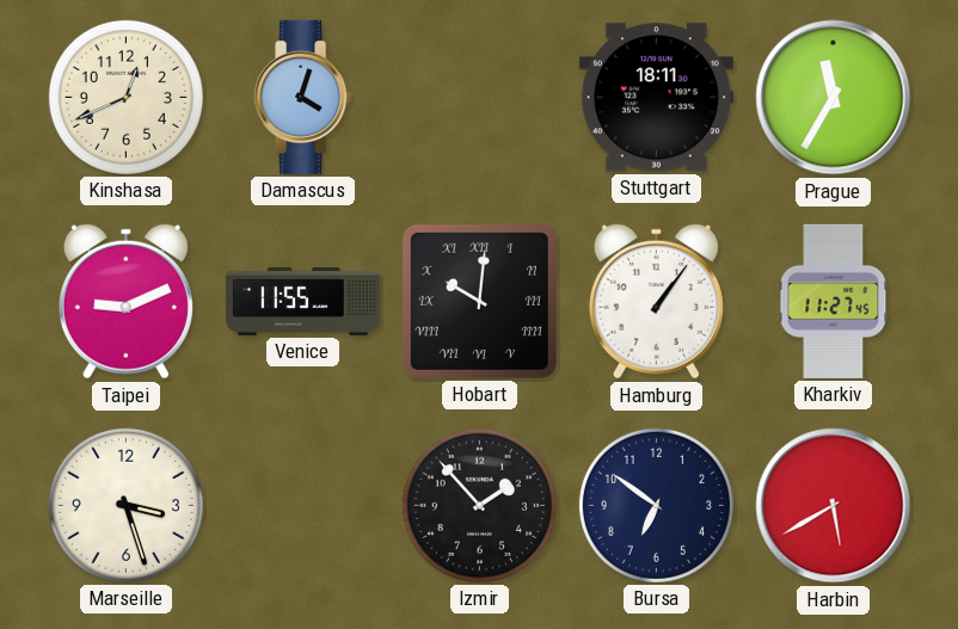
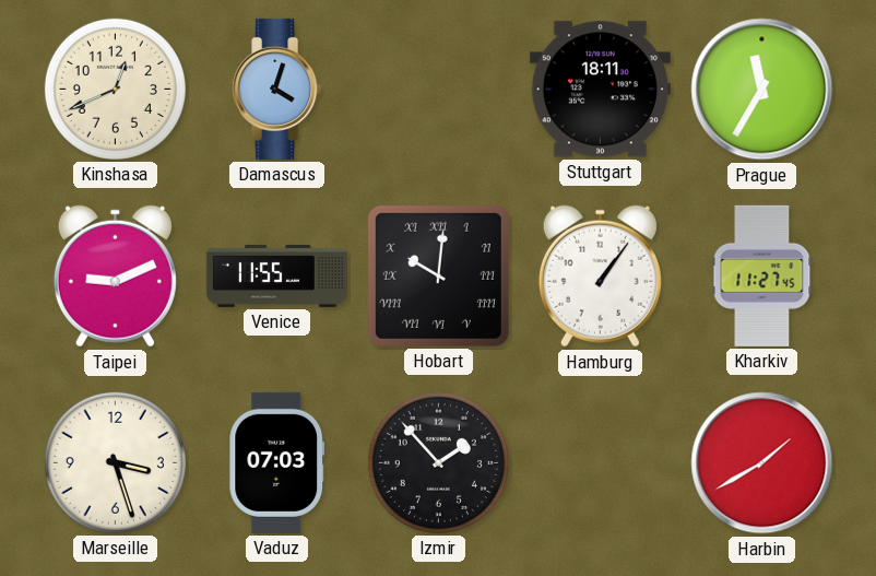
Vaduz: none -> 07:03 (277, 462)
Bursa: 6:51 -> none (656, 505)
Harbin: 5:40 -> 1:40 (762, 463)
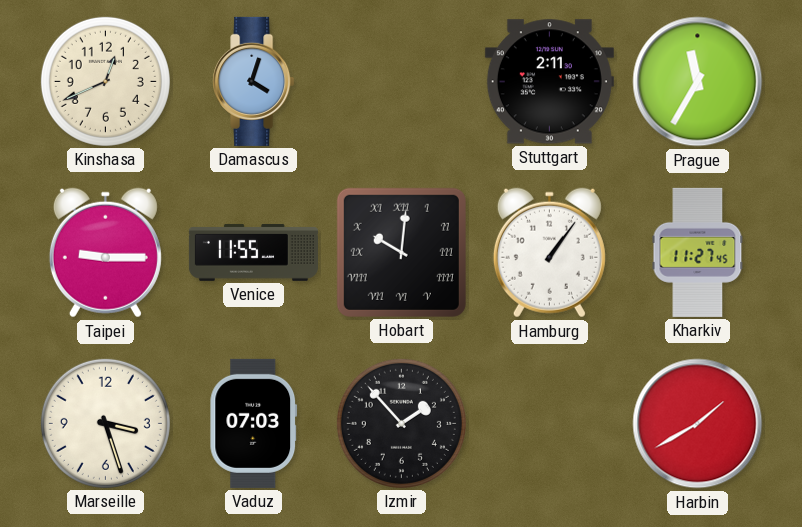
Stuttgart: 18:11 -> 2:11 (549, 82)
Taipei: 9:11 -> 9:15 (105, 253)
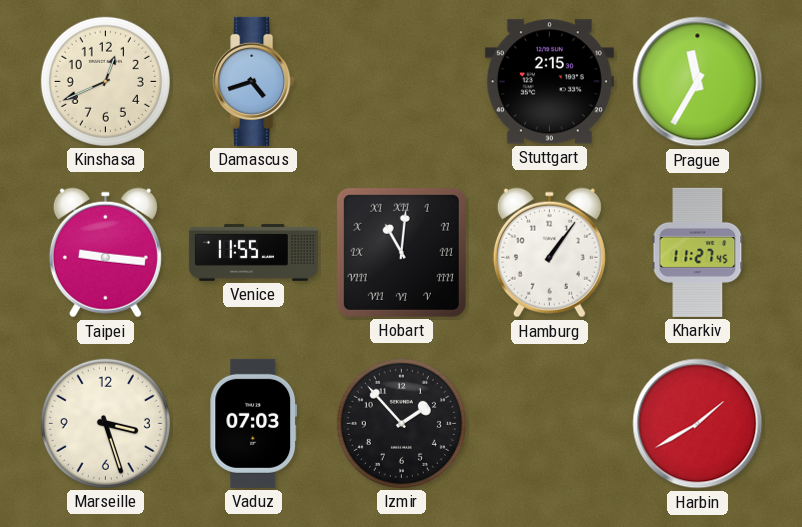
Damascus: 4:03 -> 4:42 (254, 81)
Stuttgart: 2:11 -> 2:15 (549, 82)
Taipei: 9:15 -> 9:16 (105, 253)
Hobart: 10:01 -> 11:01 (401, 252)
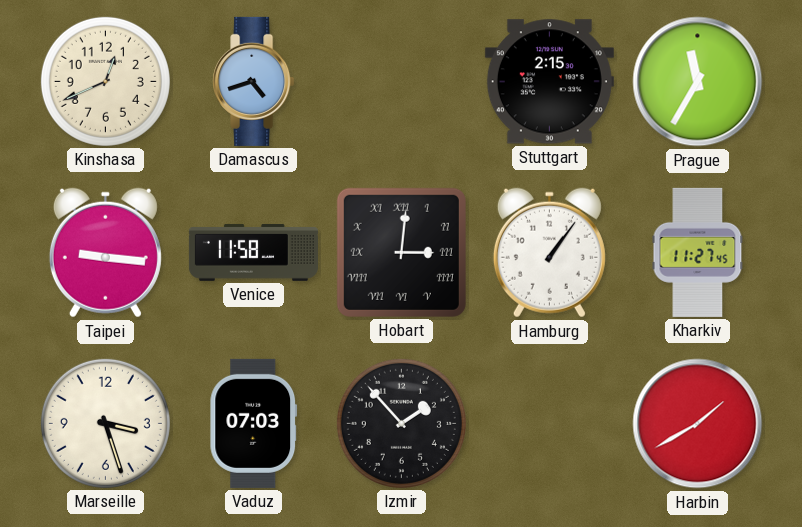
Venice: 11:55 -> 11:58 (253, 252)
Hobart: 11:01 -> 3:01 (401, 252)
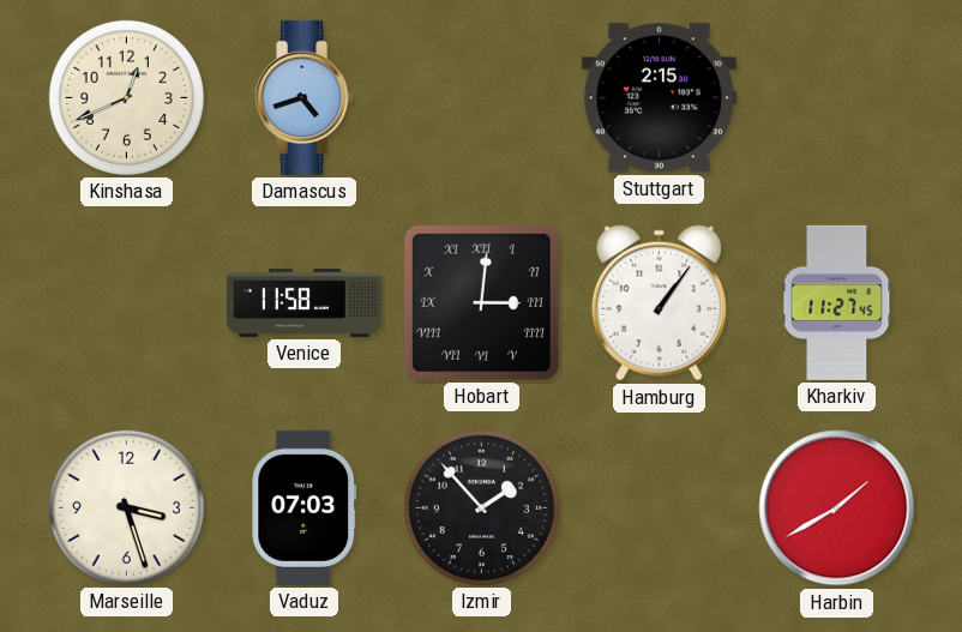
Prague: 11:35 -> none (698, 82)
Taipei: 9:16 -> none (105, 253)
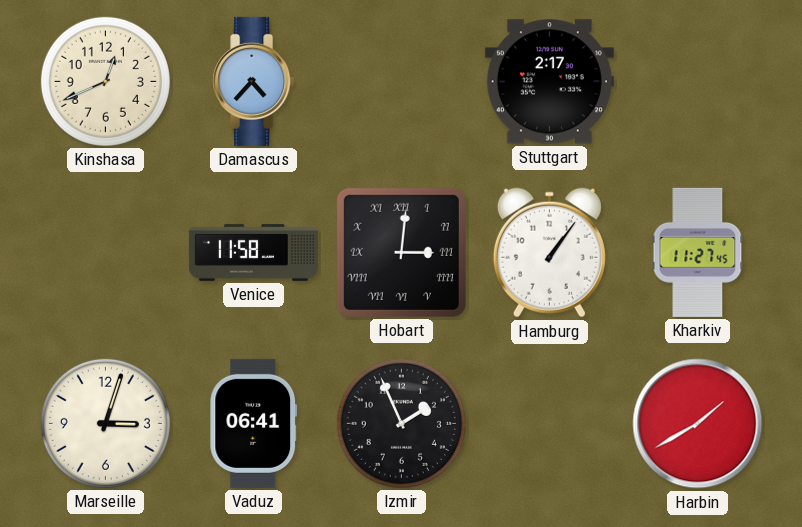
Damascus: 4:42 -> 4:37 (254, 81)
Stuttgart: 2:15 -> 2:17 (549, 82)
Marseille: 3:27 -> 3:03 (105, 423)
Vaduz: 07:03 -> 06:41 (254, 423)
Izmir: 1:53 -> 1:56 (401, 423)
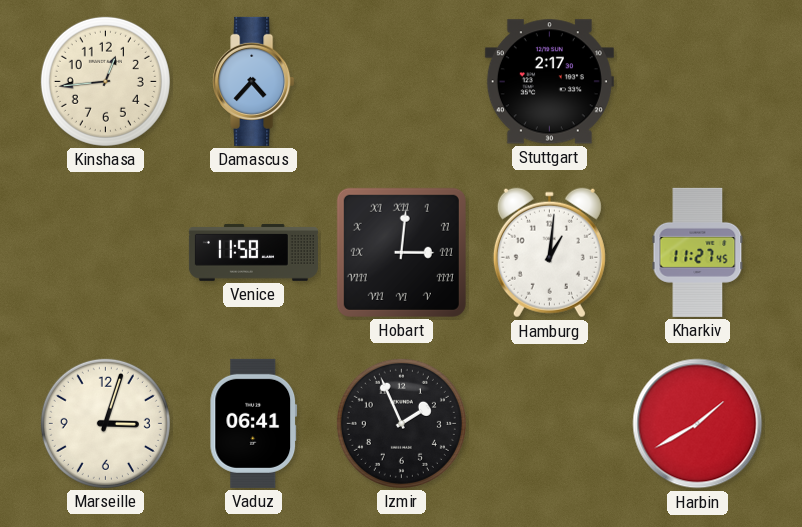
Kinshasa: 12:41 -> 12:44 (105, 81)
Hamburg: 1:06 -> 1:01 (549, 253)
